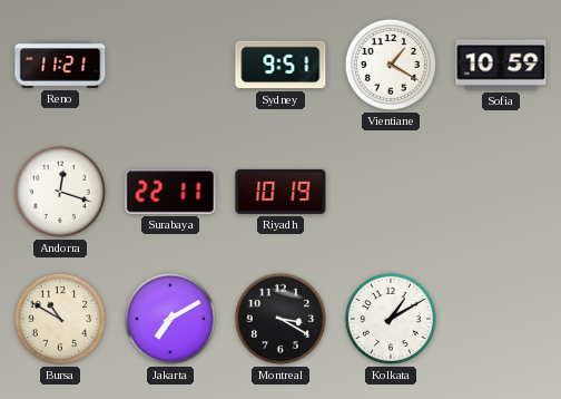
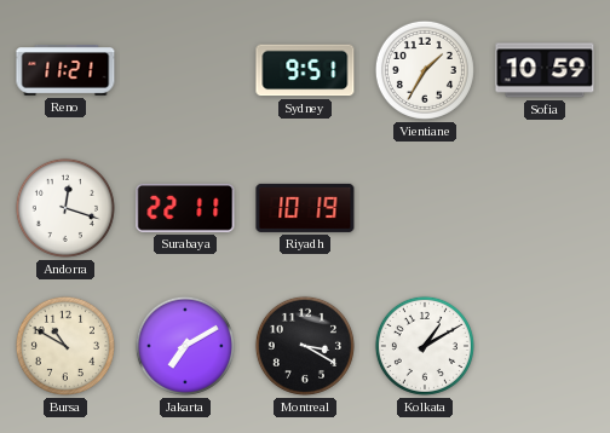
Vientiane: 1:20 -> 1:35 (425, 70)
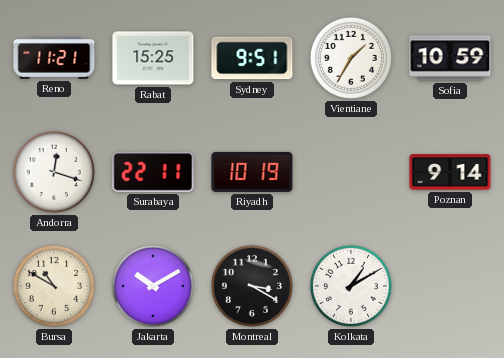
Rabat: none -> 15:25 (153, 58)
Poznan: none -> 9:14 (450, 172)
Jakarta: 7:10 -> 10:10 (153, 286)
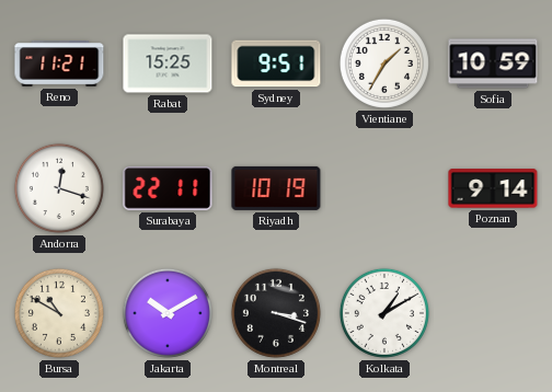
Montreal: 3:20 -> 3:18 (276, 313)
